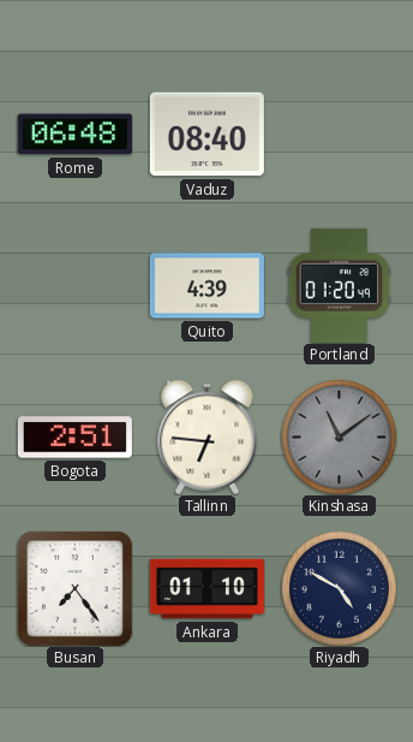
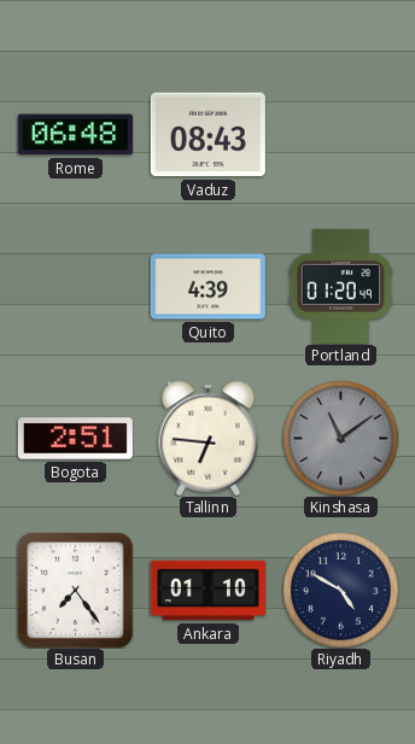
Vaduz: 08:40 -> 08:43 (207, 135)
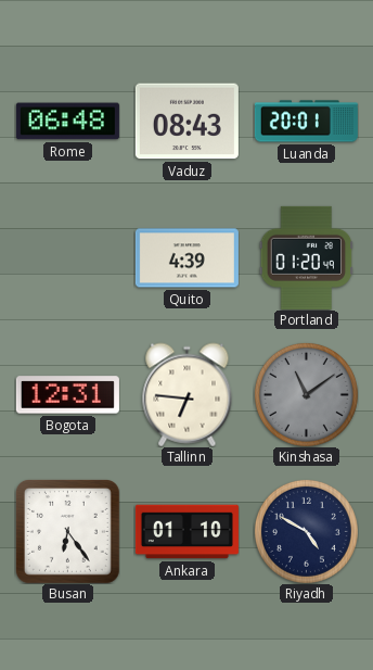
Luanda: none -> 20:01 (306, 122)
Bogota: 2:51 -> 12:31 (67, 395)
Busan: 7:24 -> 6:24 (67, 531)
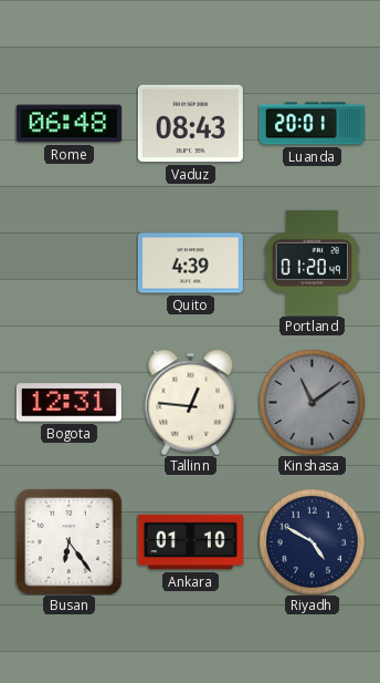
Tallinn: 6:46 -> 12:46 (191, 402)
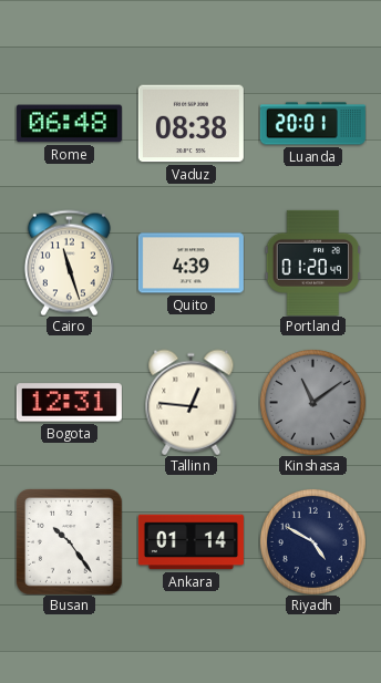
Vaduz: 08:43 -> 08:38 (190, 124)
Cairo: none -> 11:27 (69, 262)
Busan: 6:24 -> 10:24 (69, 541)
Ankara: 01:10 -> 01:14 (190, 542)
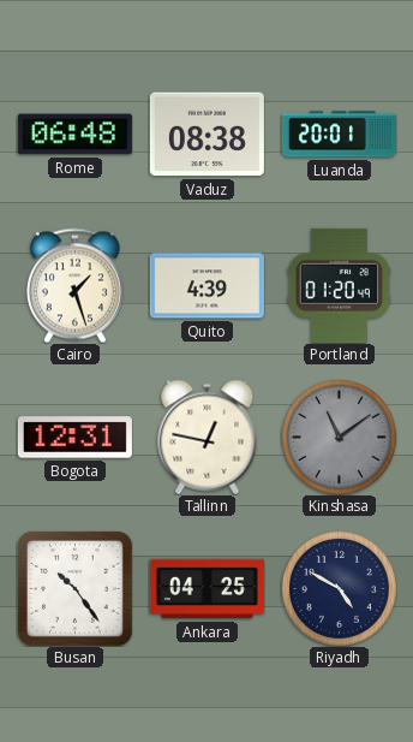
Cairo: 11:27 -> 1:27 (74, 285)
Tallinn: 12:46 -> 12:47 (208, 437)
Ankara: 01:14 -> 04:25 (206, 589)
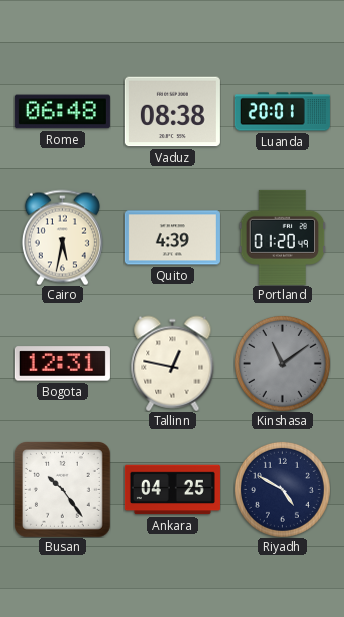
Cairo: 1:27 -> 5:32 (62, 237)
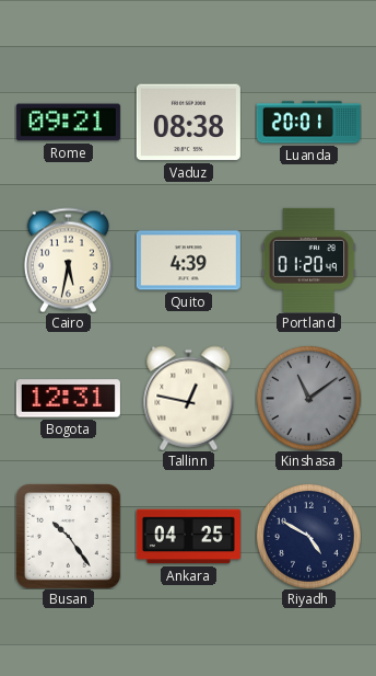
Rome: 06:48 -> 09:21 (68, 123)
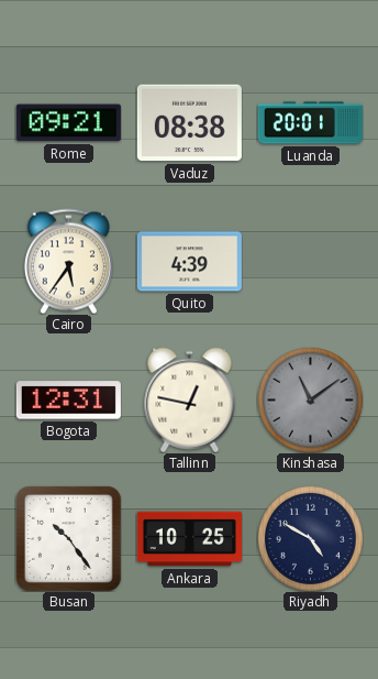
Cairo: 5:32 -> 5:36 (68, 261)
Portland: 01:20 -> none (309, 260)
Ankara: 04:25 -> 10:25 (189, 539)
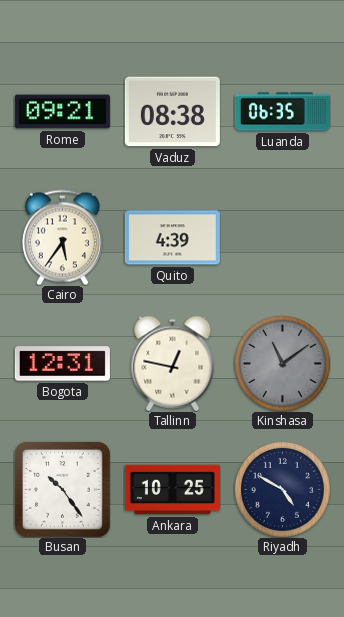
Luanda: 20:01 -> 06:35 (282, 112)
